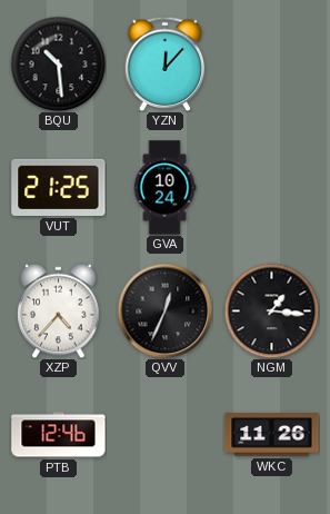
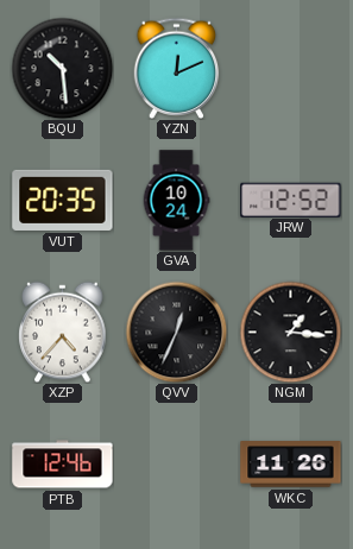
YZN: 12:07 -> 12:11 (177, 68)
VUT: 21:25 -> 20:35 (63, 200)
JRW: none -> 12:52 (291, 200)
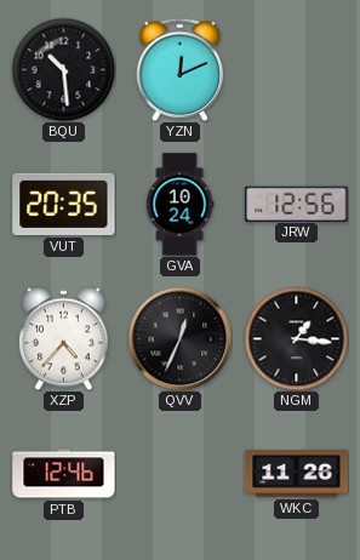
JRW: 12:52 -> 12:56 (297, 204)
